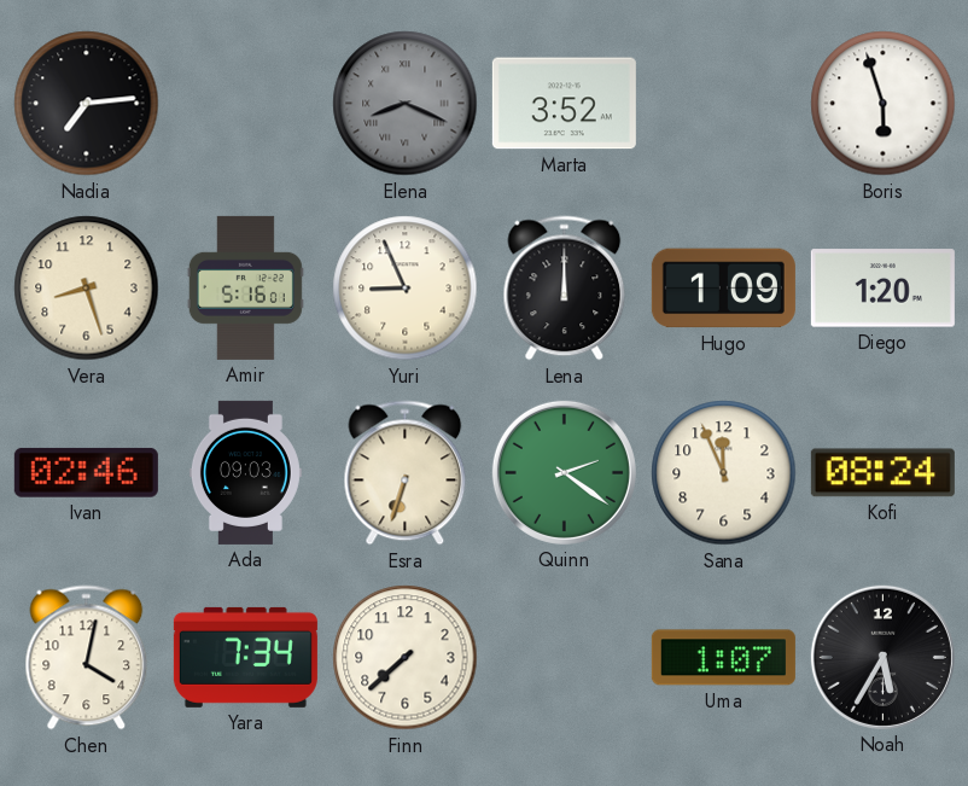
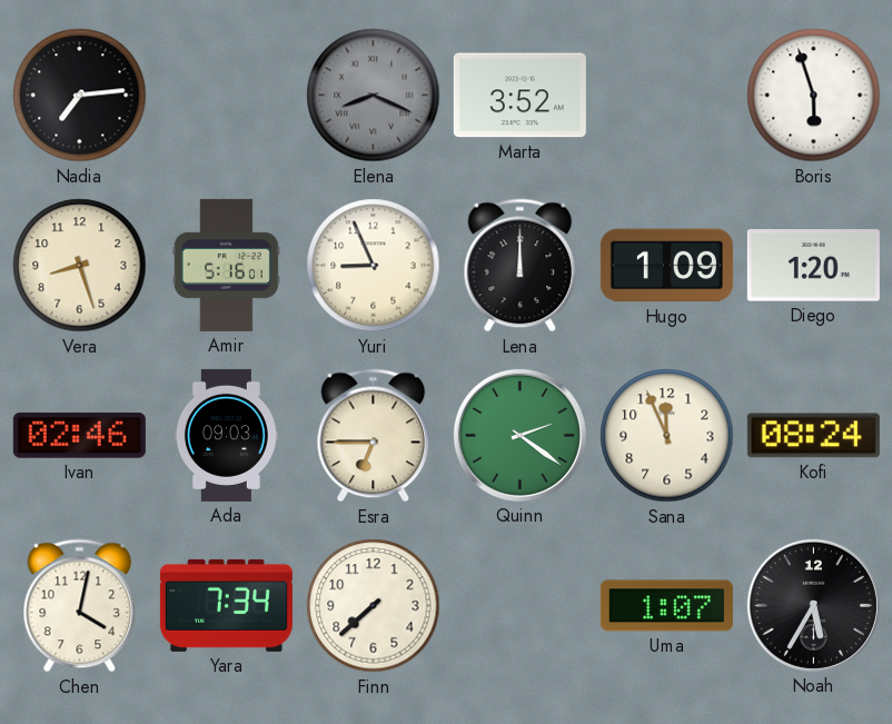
Esra: 6:33 -> 6:45 (374, 436)
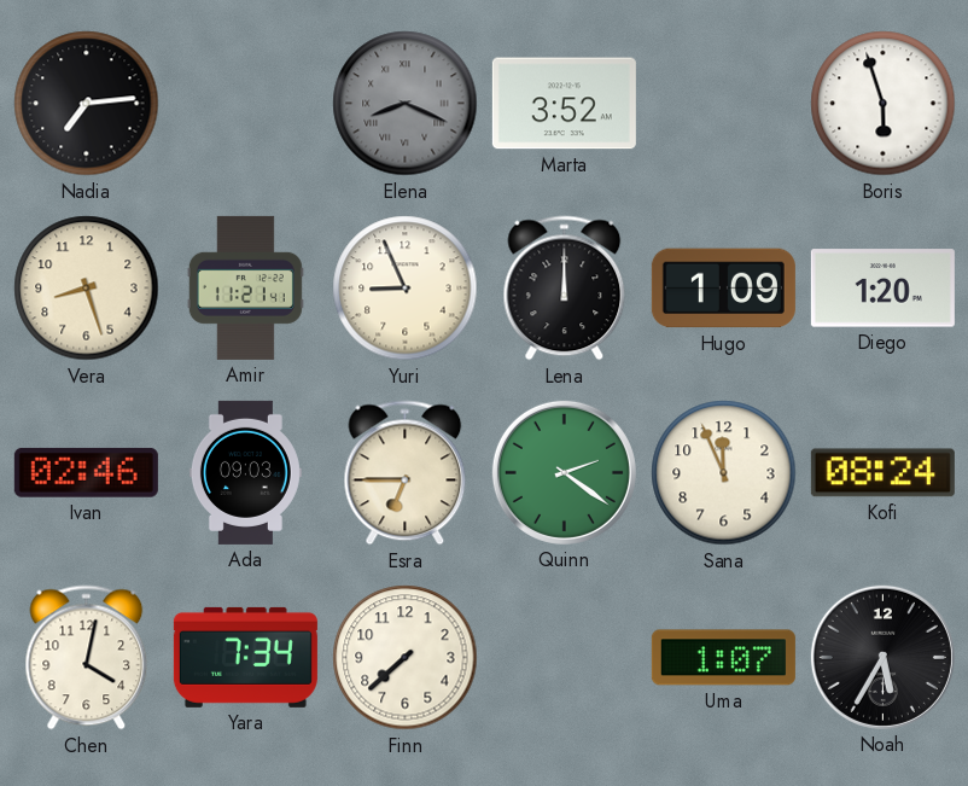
Amir: 5:16 -> 11:21 (245, 287)
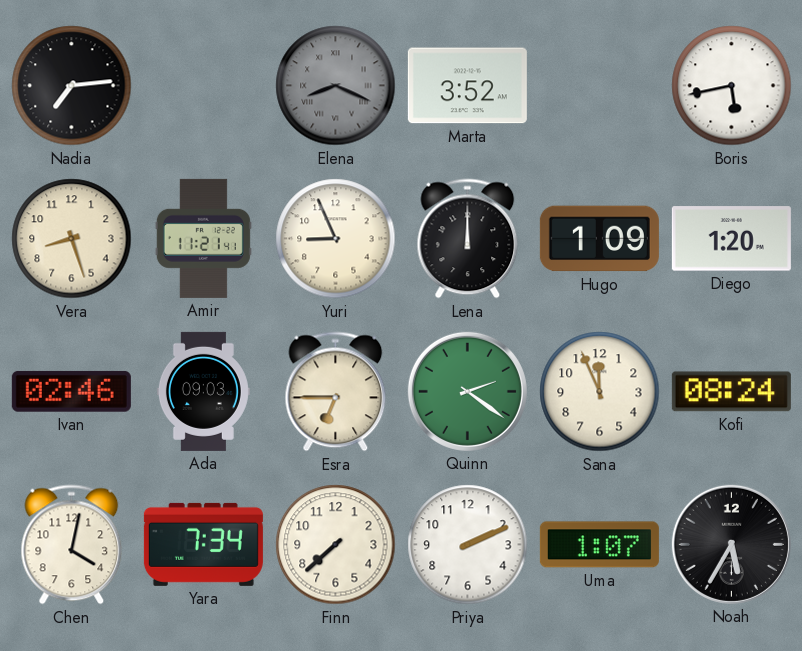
Boris: 5:57 -> 5:43 (732, 86)
Priya: none -> 2:11 (468, 545)
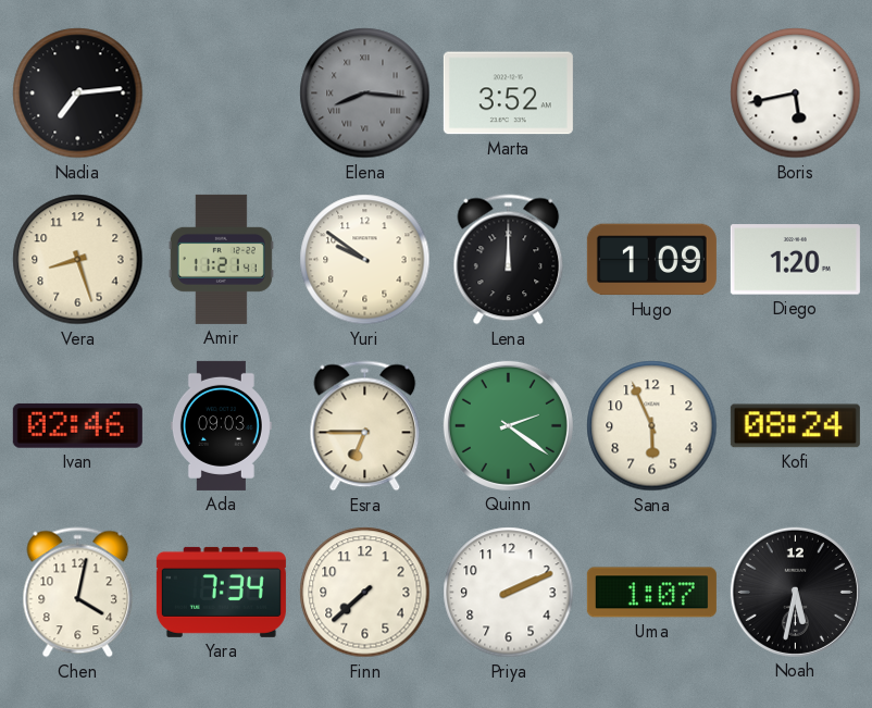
Elena: 8:19 -> 8:16 (365, 94)
Yuri: 8:56 -> 9:51 (365, 260)
Sana: 11:56 -> 5:56 (652, 426)
Noah: 5:35 -> 5:32 (795, 592)
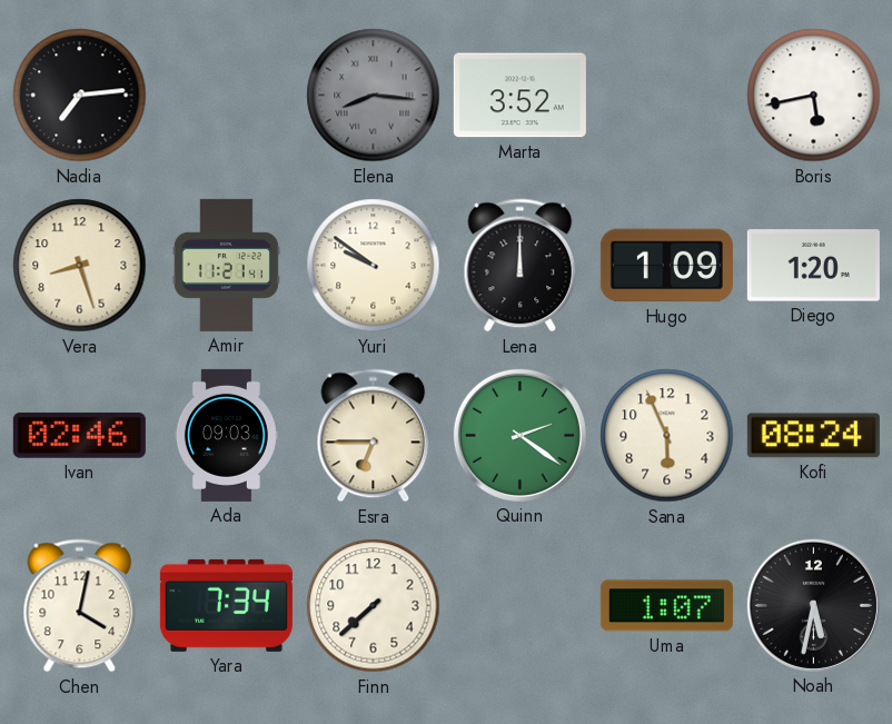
Priya: 2:11 -> none (509, 593)
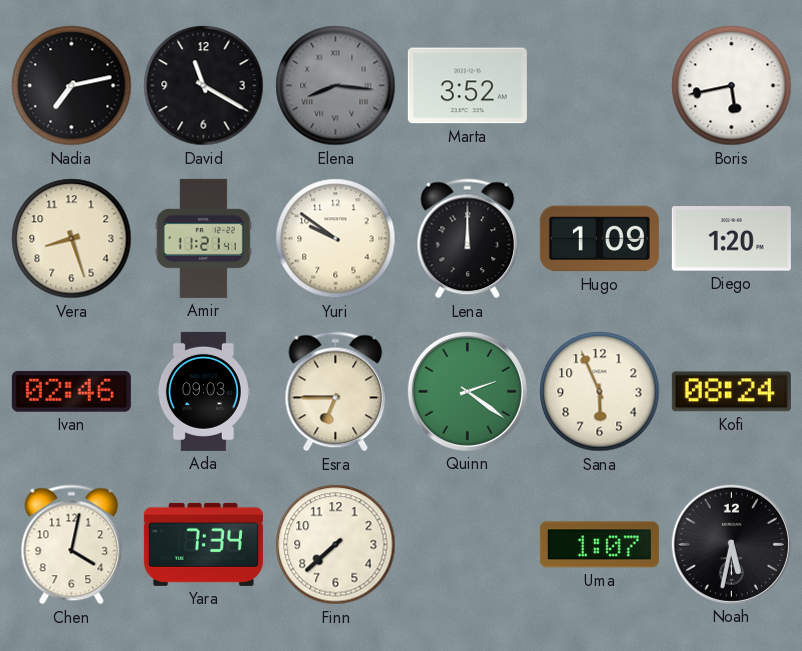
Nadia: 7:14 -> 7:13 (72, 86)
David: none -> 11:20 (204, 86)
